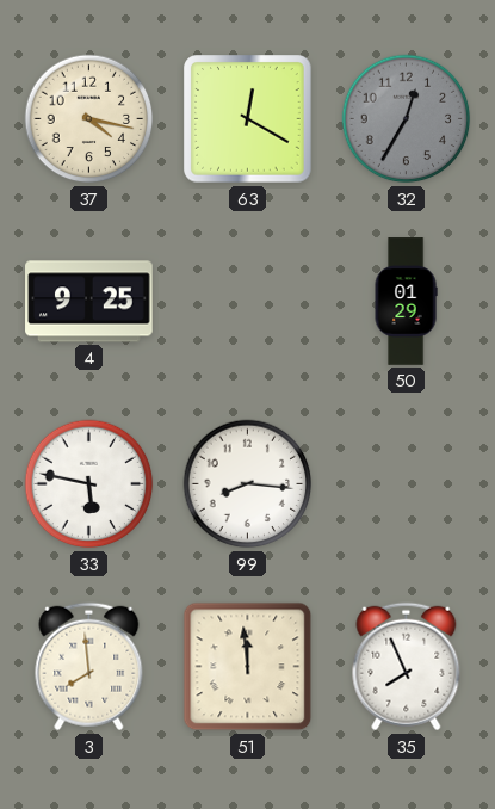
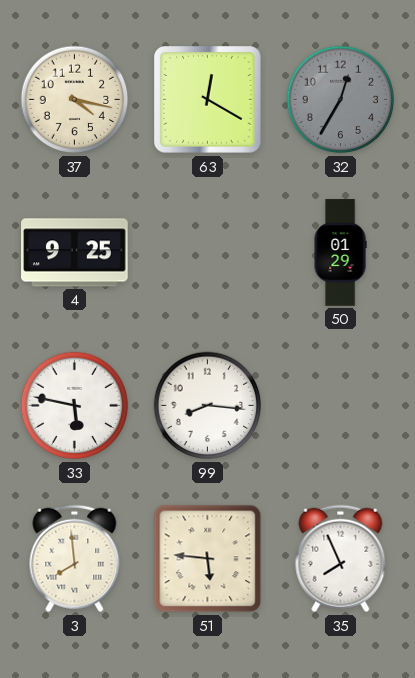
51: 11:59 -> 5:46 (208, 559)
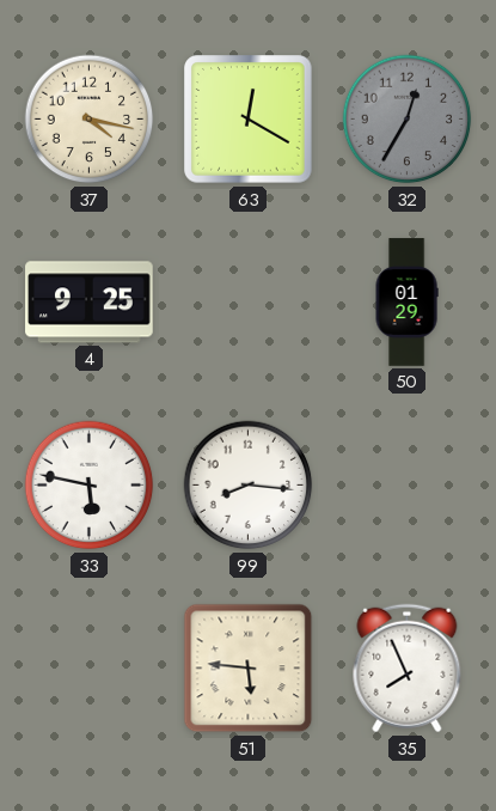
3: 7:59 -> none (75, 559)
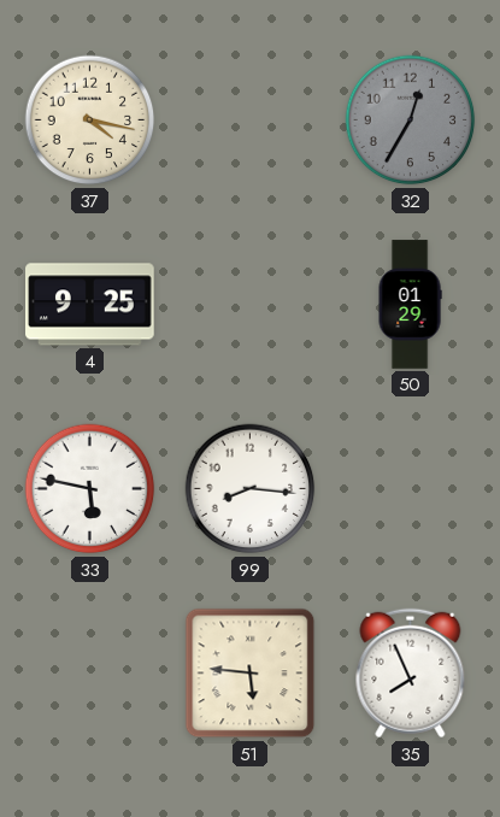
63: 12:20 -> none (249, 120)
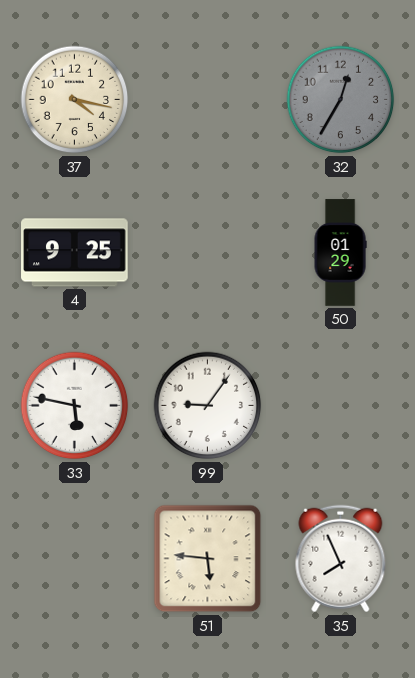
99: 8:16 -> 9:06 (208, 406)
